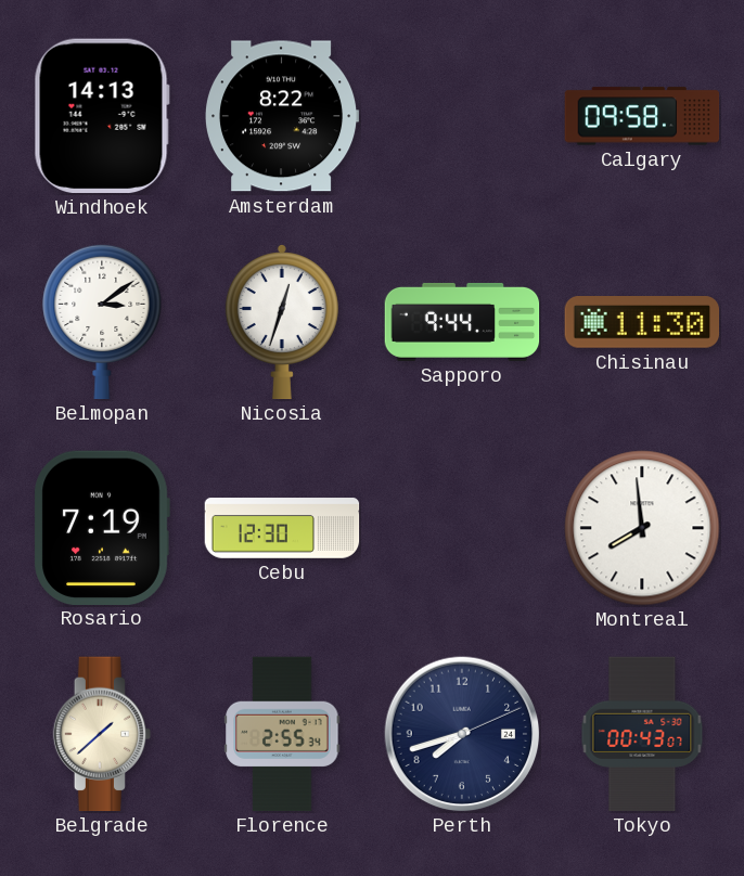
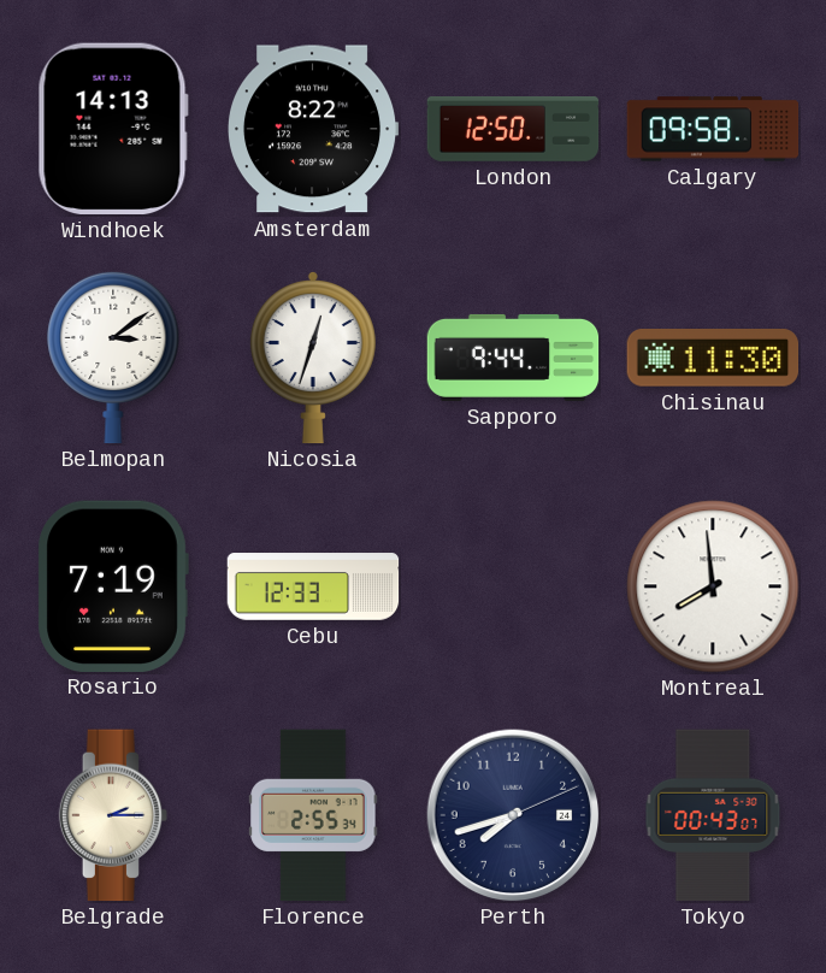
London: none -> 12:50 (513, 130)
Cebu: 12:30 -> 12:33 (313, 586)
Belgrade: 1:38 -> 2:15 (113, 815)
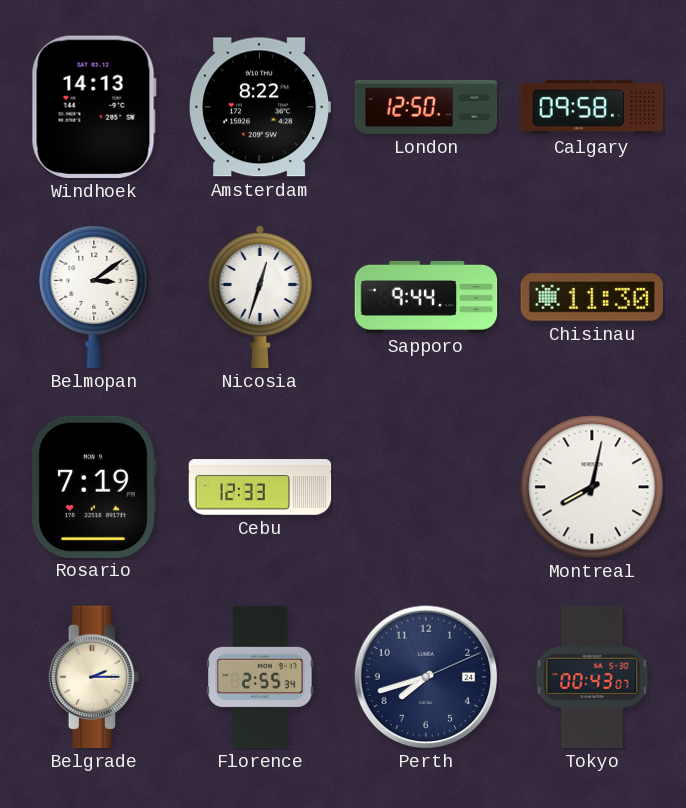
Montreal: 7:59 -> 8:02 (592, 487)
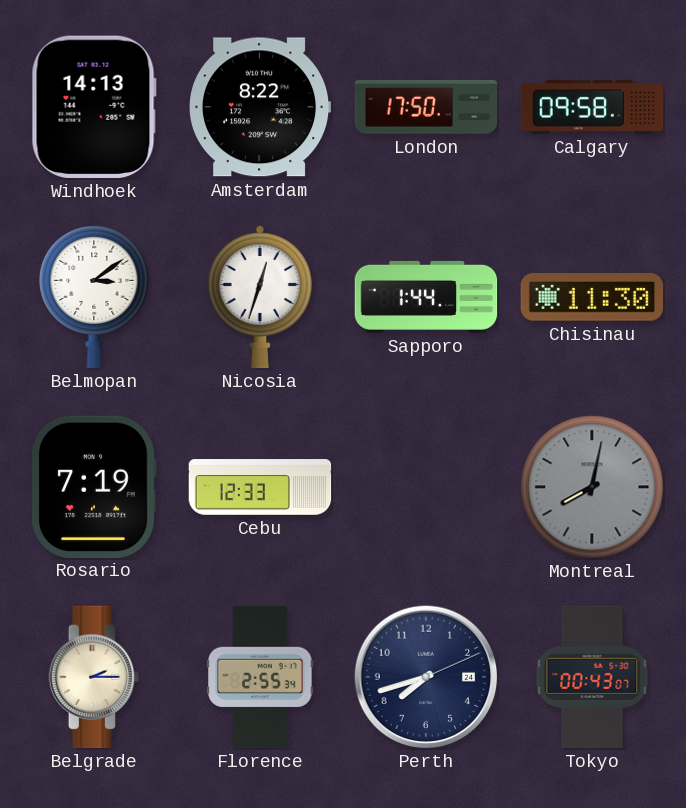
London: 12:50 -> 17:50 (426, 108)
Sapporo: 9:44 -> 1:44 (426, 297)
Montreal dial: white -> grey (592, 487)
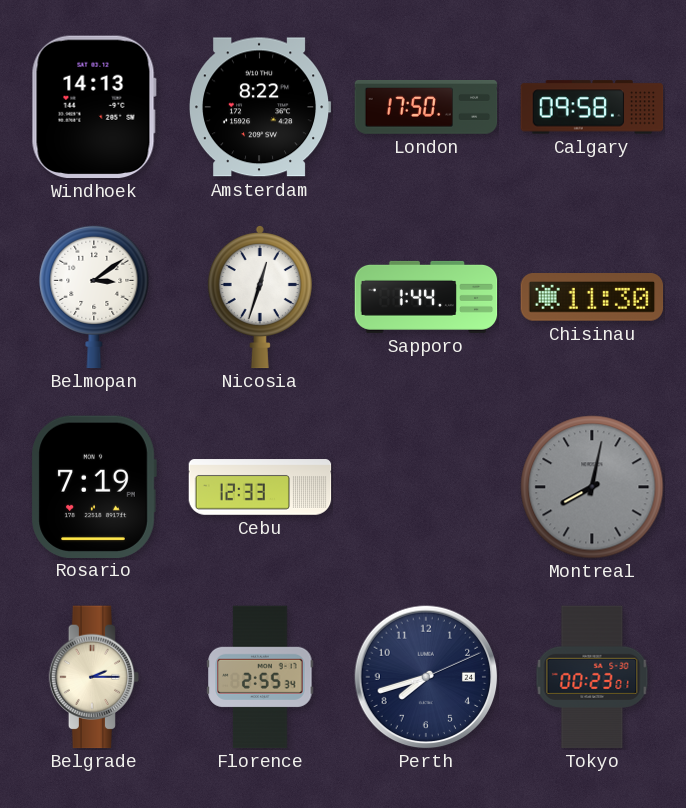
Tokyo: 00:43 -> 00:23 (592, 677)
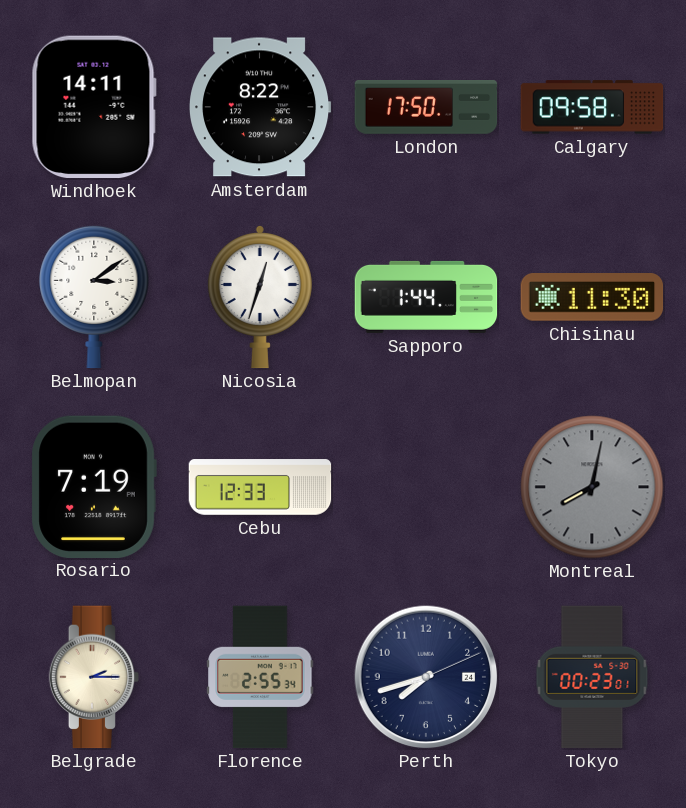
Windhoek: 14:13 -> 14:11 (94, 107)
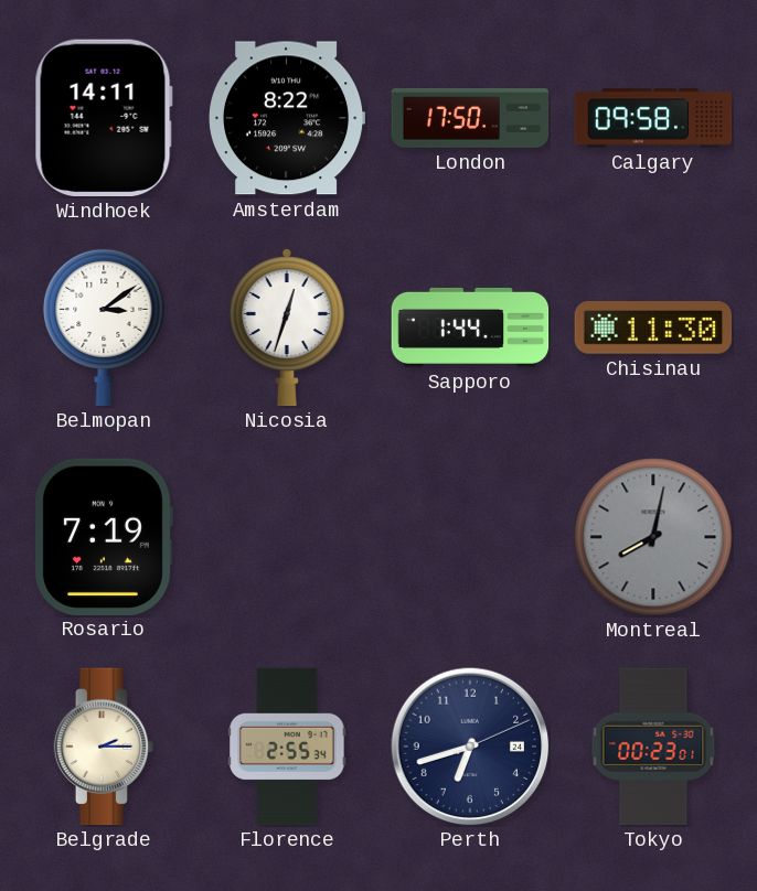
Cebu: 12:33 -> none (260, 487)
Perth: 7:42 -> 6:42 (470, 747)
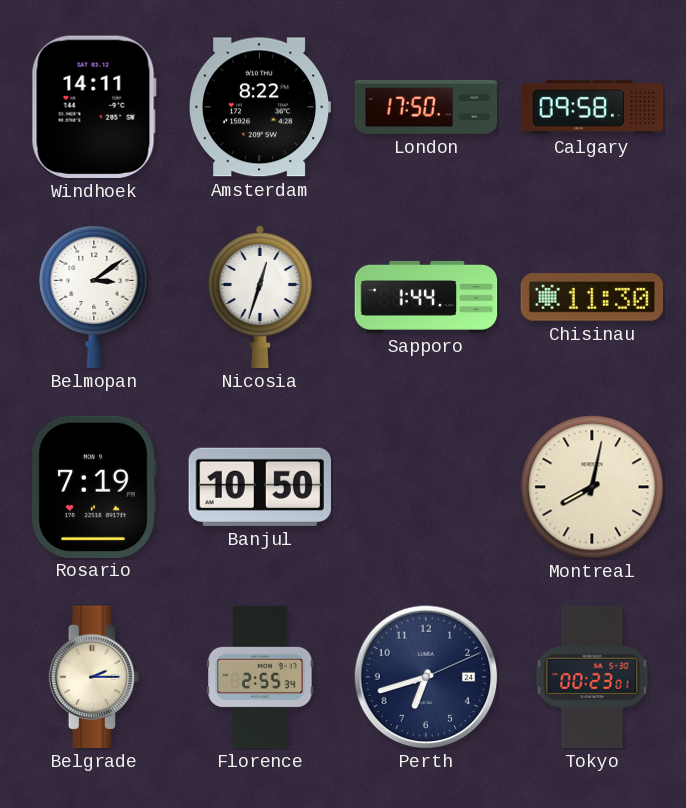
Banjul: none -> 10:50 (259, 487)
Montreal dial: grey -> cream (592, 487)
